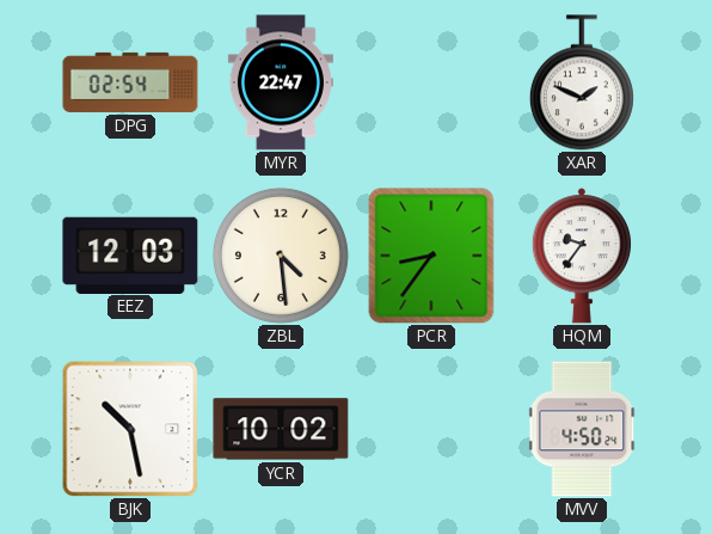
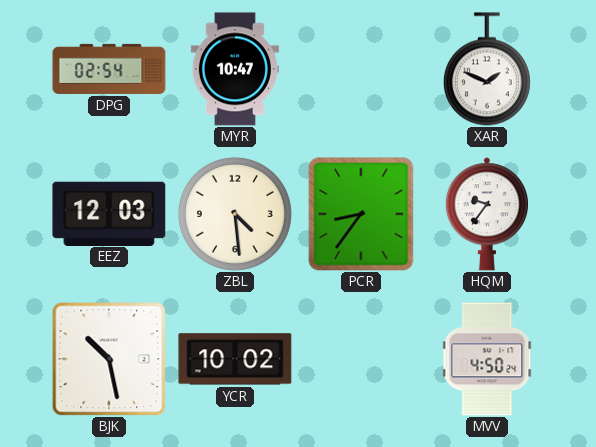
MYR: 22:47 -> 10:47 (235, 69)
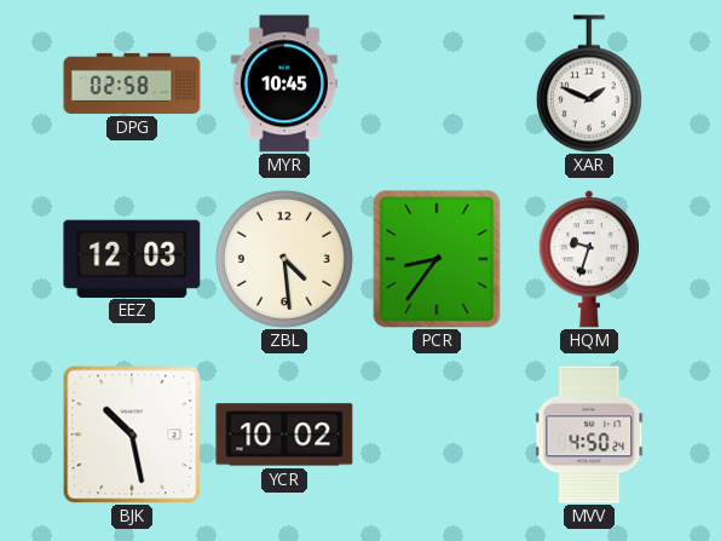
DPG: 02:54 -> 02:58 (132, 84)
MYR: 10:47 -> 10:45 (284, 84)
HQM: 9:36 -> 9:33 (589, 259)
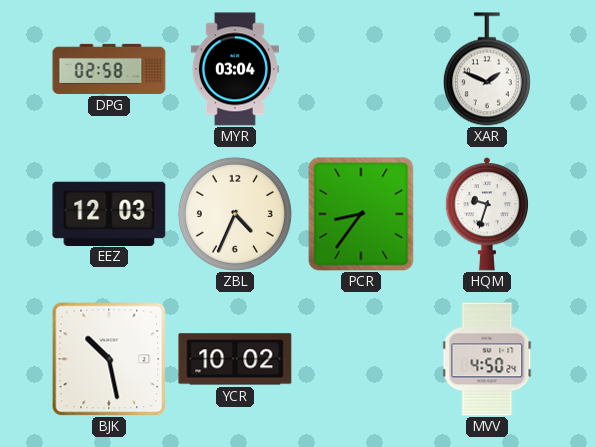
MYR: 10:45 -> 03:04 (235, 69)
ZBL: 4:29 -> 4:34 (235, 214)
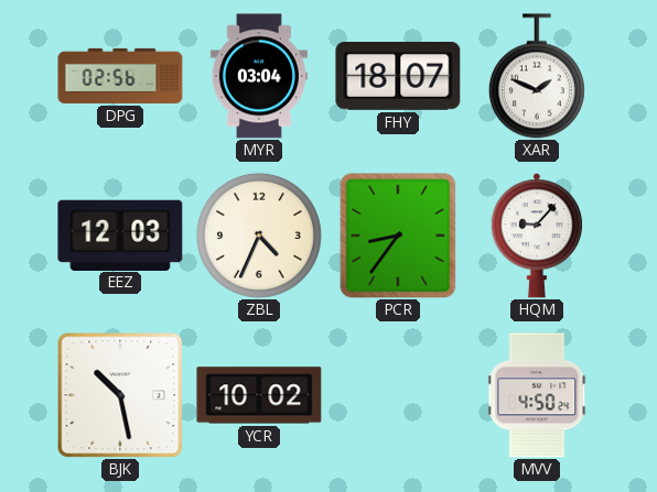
DPG: 02:58 -> 02:56 (120, 76)
FHY: none -> 18:07 (398, 76)
HQM: 9:33 -> 9:07 (537, 236)
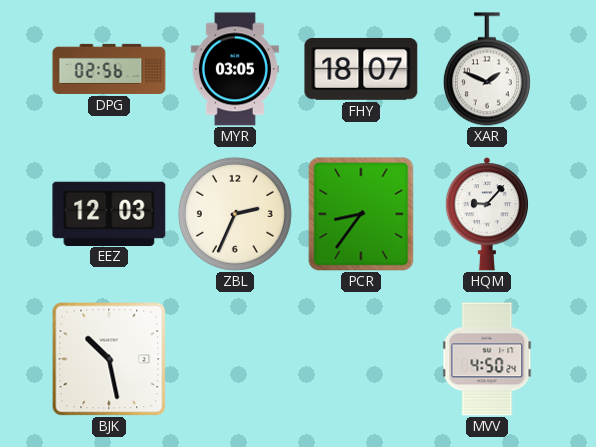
MYR: 03:04 -> 03:05 (235, 69)
ZBL: 4:34 -> 2:34 (235, 214)
YCR: 10:02 -> none (259, 395)
